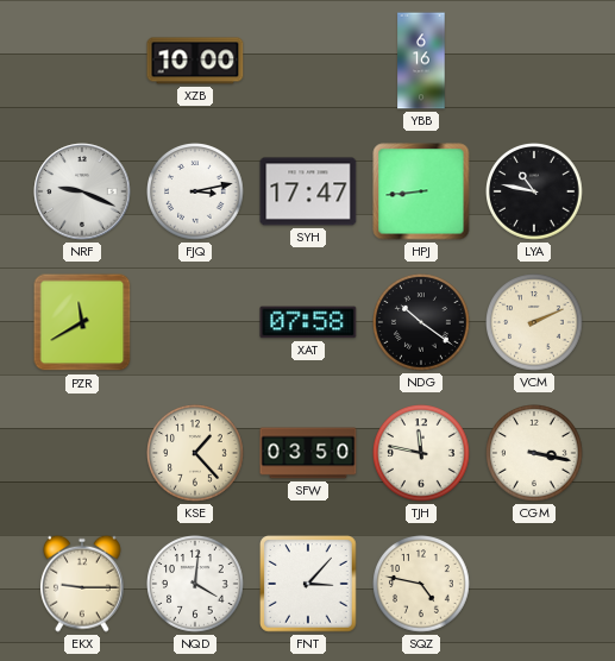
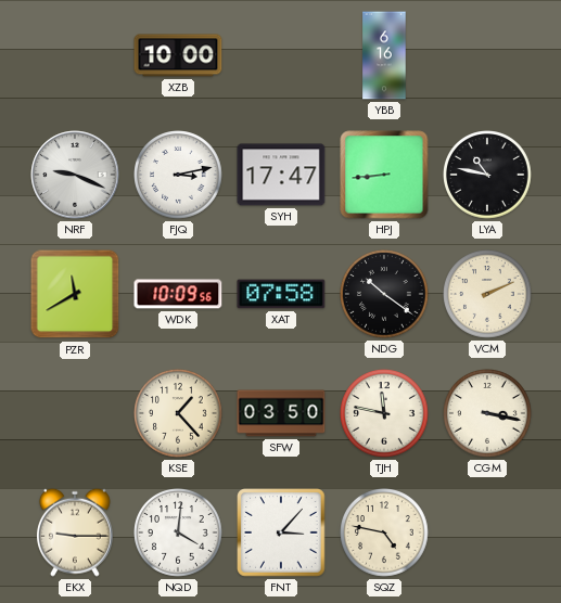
WDK: none -> 10:09 (178, 294)
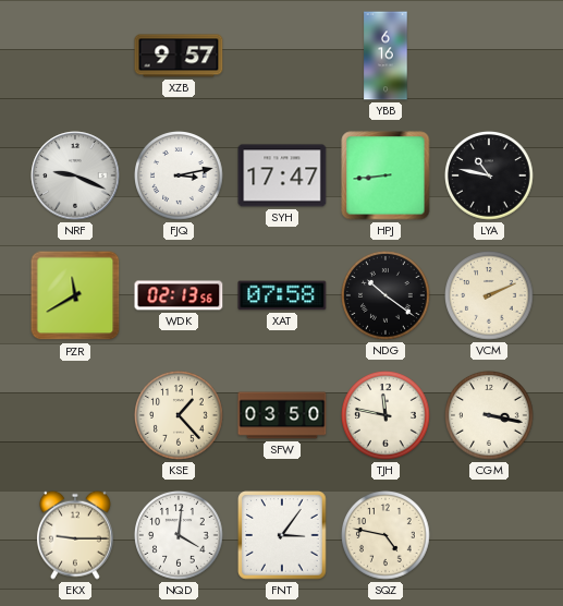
XZB: 10:00 -> 9:57 (179, 56)
WDK: 10:09 -> 02:13 (179, 295)
FNT: 3:07 -> 3:06 (283, 536)
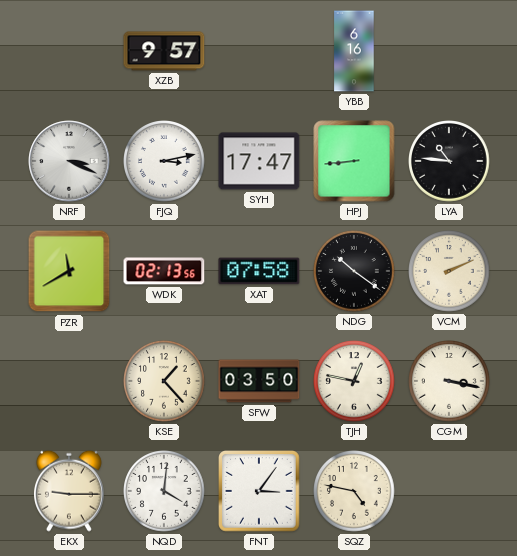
NRF: 9:19 -> 3:19 (69, 161)
LYA: 10:47 -> 10:46 (449, 161)
TJH: 11:47 -> 12:47 (354, 381)
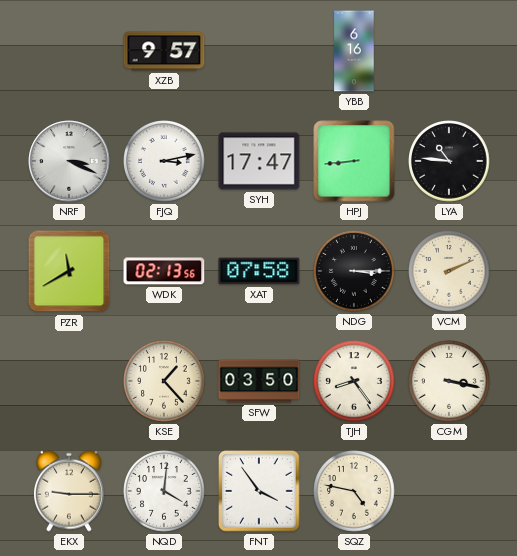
NDG: 10:21 -> 3:15 (354, 271)
TJH: 12:47 -> 8:24 (354, 381)
FNT: 3:06 -> 3:54 (260, 492)
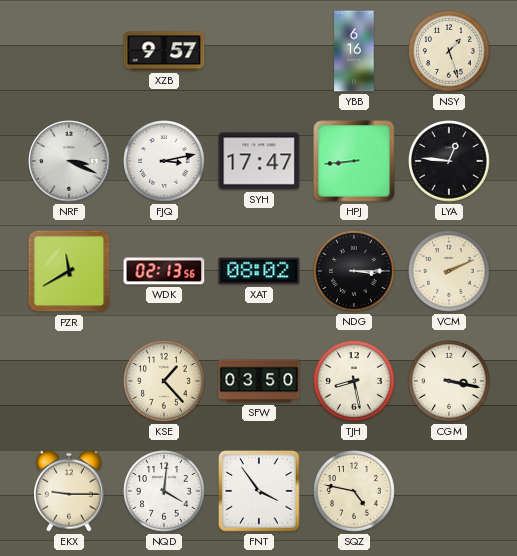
NSY: none -> 1:27 (449, 51)
LYA: 10:46 -> 12:46 (449, 161)
XAT: 07:58 -> 08:02 (259, 271)
TJH: 8:24 -> 8:28 (354, 381)
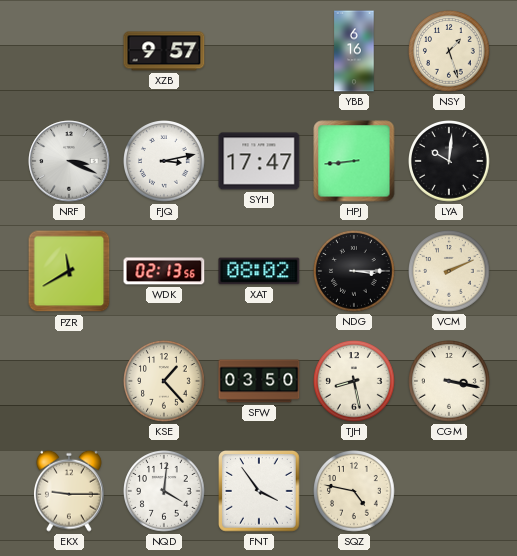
LYA: 12:46 -> 10:01 (449, 161)
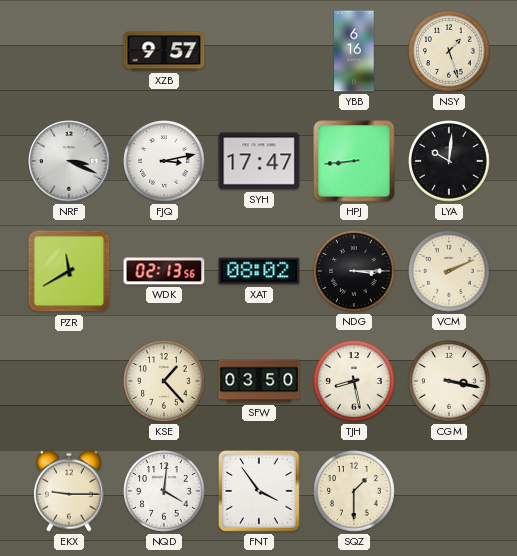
SQZ: 4:47 -> 1:30 (354, 491)
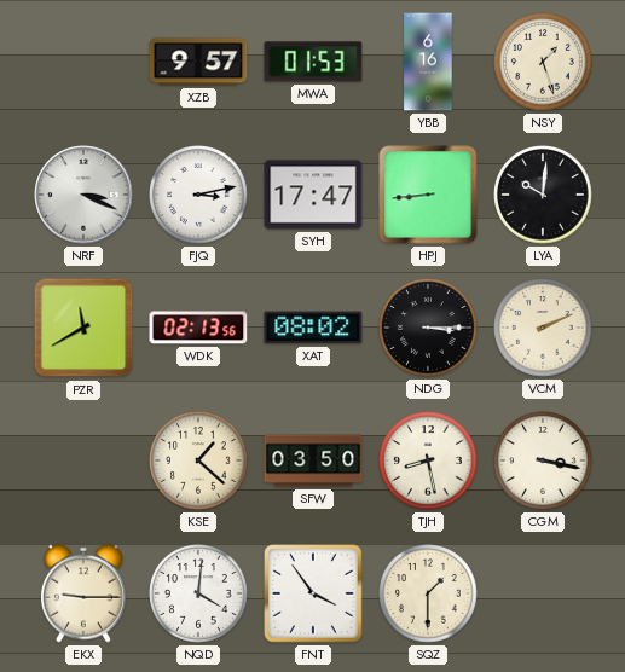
MWA: none -> 01:53 (313, 62)
KSE: 1:23 -> 1:22 (198, 460)
